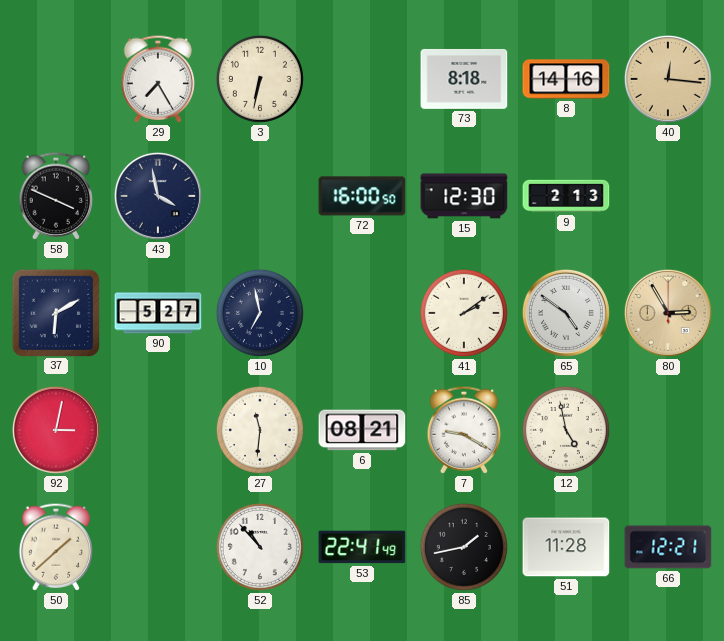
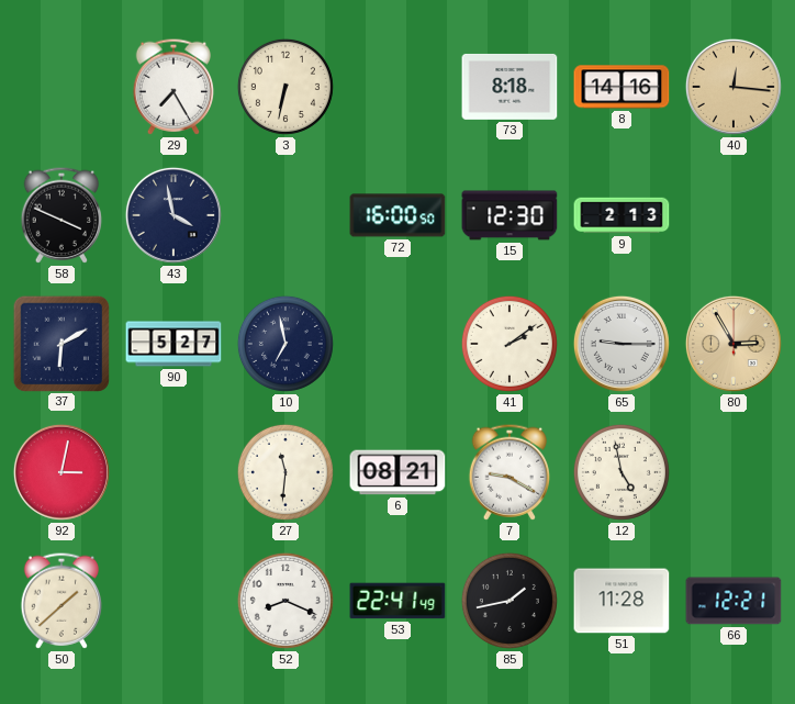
65: 4:51 -> 9:15 (622, 344)
52: 10:53 -> 8:19 (285, 601)
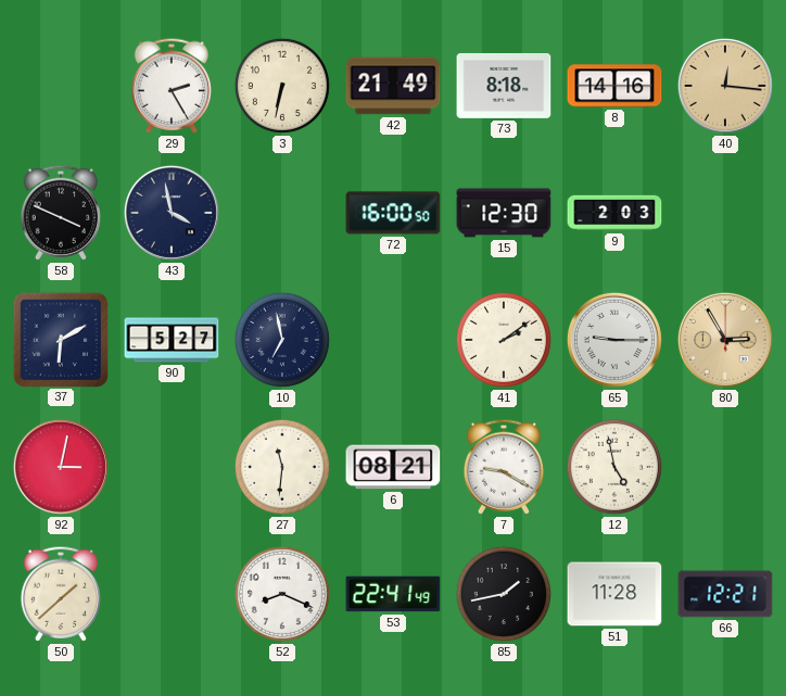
29: 7:25 -> 2:25 (170, 86)
42: none -> 21:49 (393, 86)
9: 2:13 -> 2:03 (614, 213)
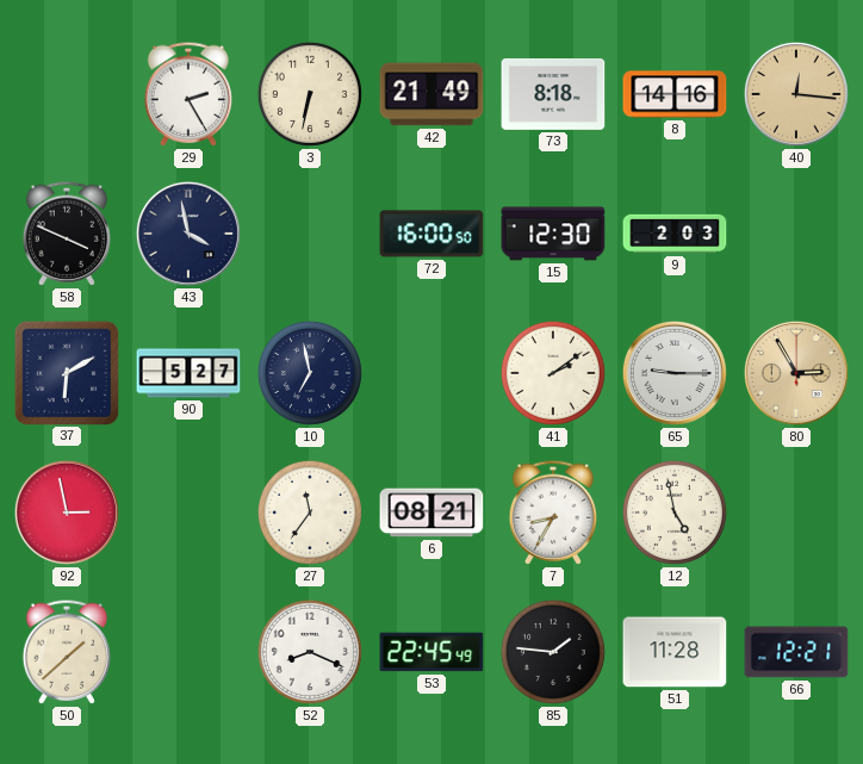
92: 3:02 -> 2:58 (67, 513)
27: 11:31 -> 11:36 (310, 513)
7: 9:20 -> 8:35 (552, 513)
53: 22:41 -> 22:45 (431, 652)
85: 1:43 -> 1:46 (553, 652)
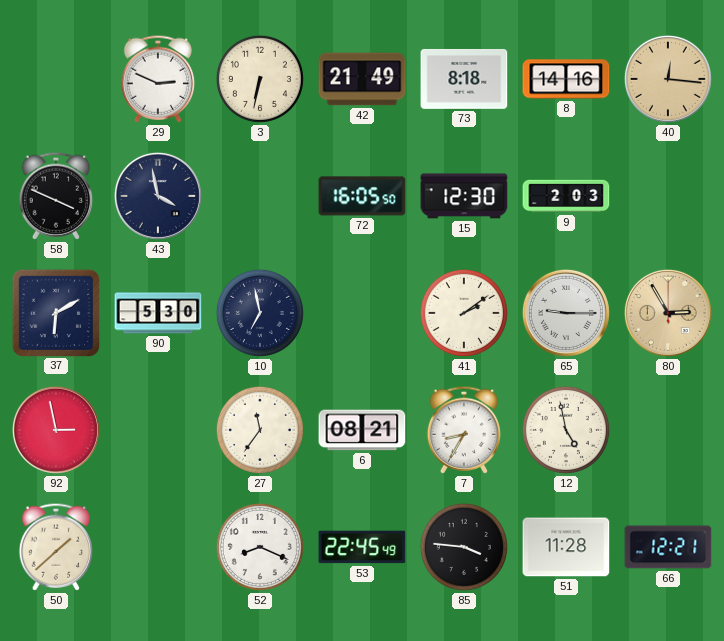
29: 2:25 -> 2:49 (157, 79)
72: 16:00 -> 16:05 (362, 196)
90: 5:27 -> 5:30 (158, 313)
85: 1:46 -> 3:46 (464, 547)
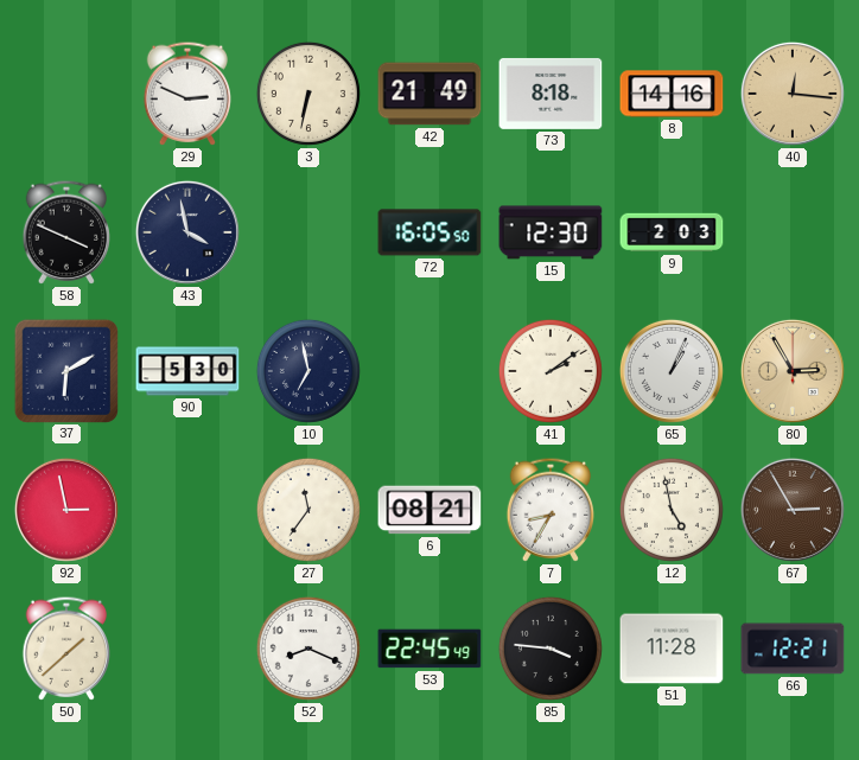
65: 9:15 -> 1:04 (672, 371)
67: none -> 2:55 (793, 510)
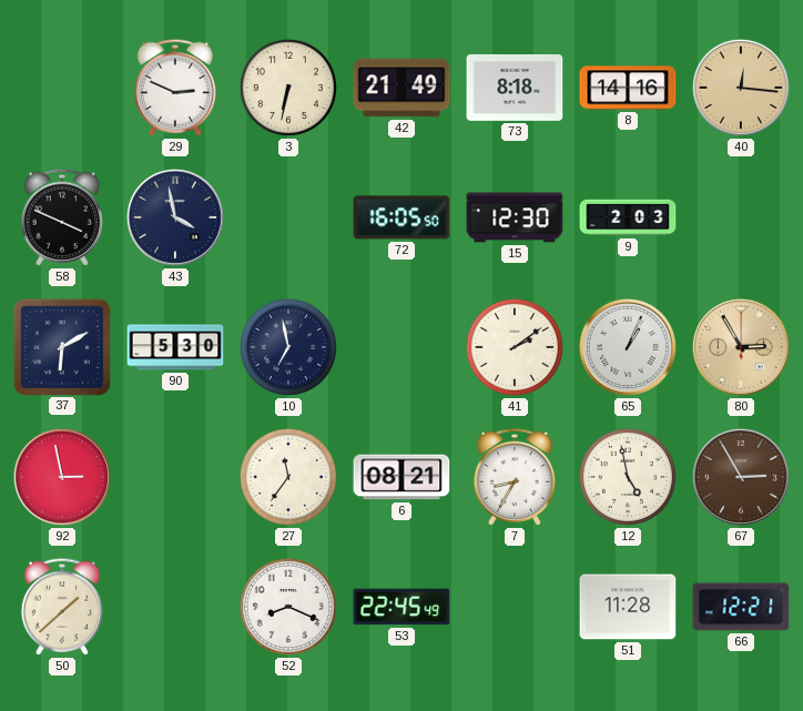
85: 3:46 -> none (551, 649)
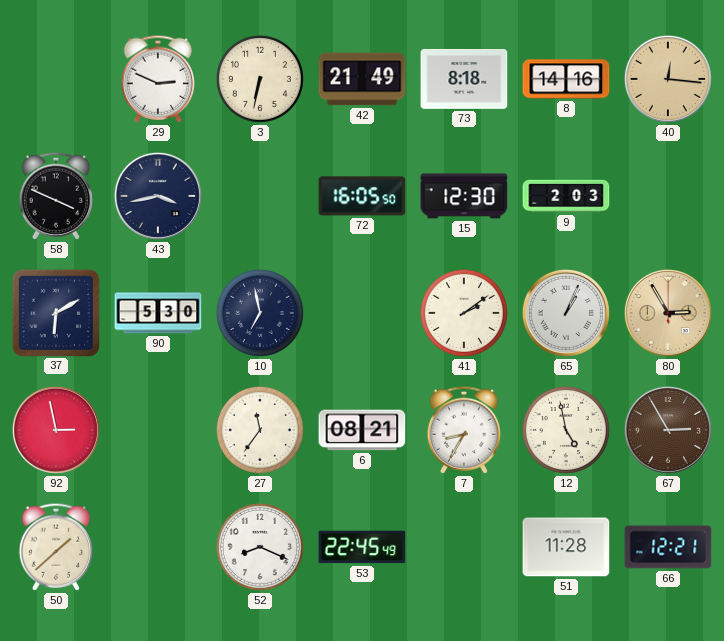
43: 3:58 -> 3:43 (158, 196)
